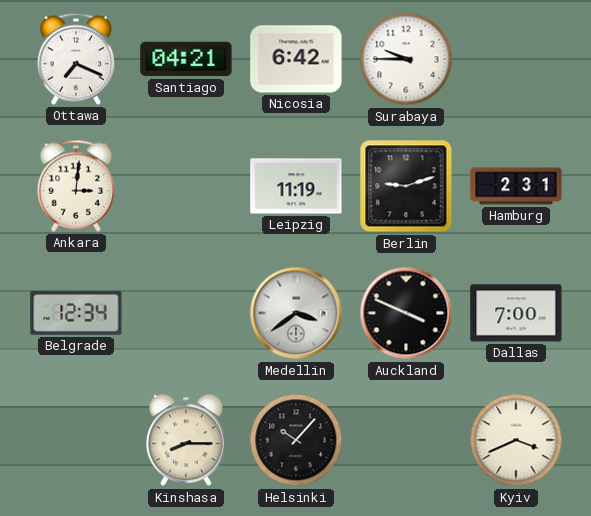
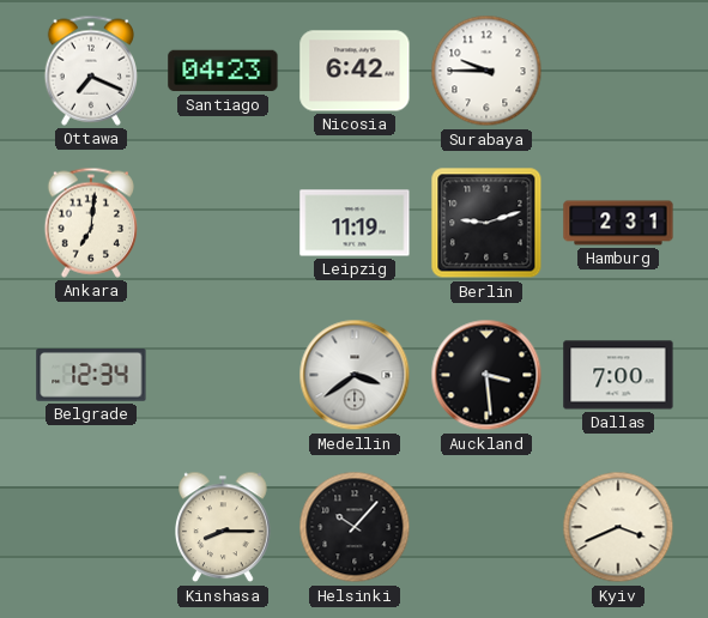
Santiago: 04:21 -> 04:23 (223, 71)
Ankara: 3:01 -> 7:01 (90, 223)
Auckland: 3:49 -> 3:29 (486, 375)
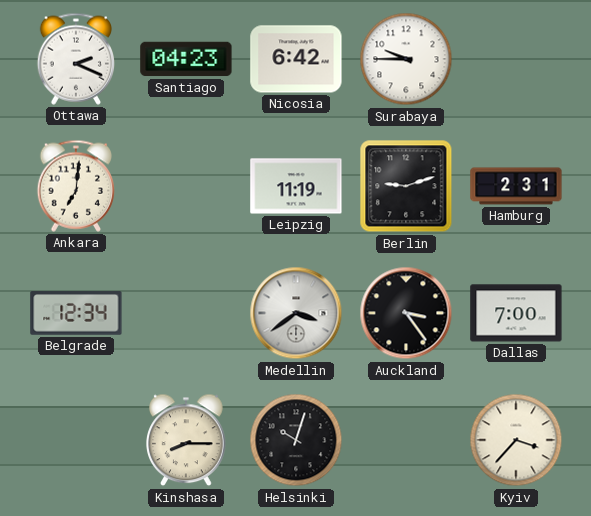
Ottawa: 7:19 -> 2:19 (75, 59)
Auckland: 3:29 -> 3:24 (406, 313)
Helsinki: 10:07 -> 10:03 (296, 440)
Kyiv: 3:41 -> 3:37 (516, 440)
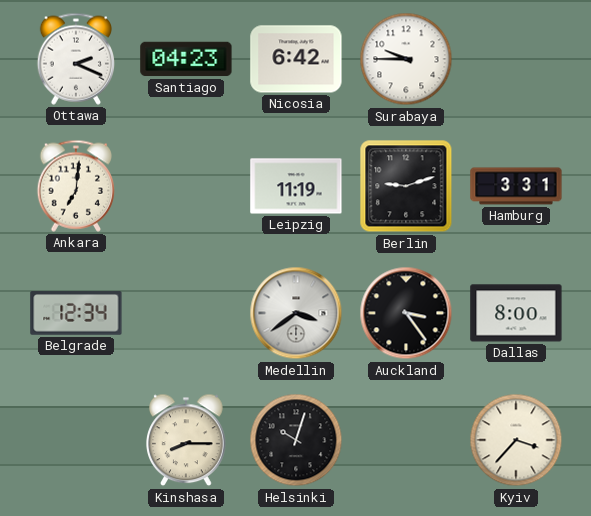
Hamburg: 2:31 -> 3:31 (516, 186)
Dallas: 7:00 -> 8:00 (516, 313)
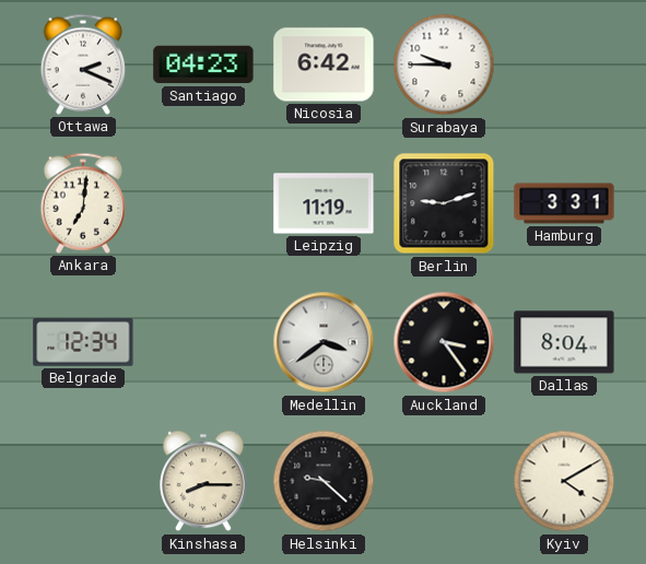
Dallas: 8:00 -> 8:04 (564, 342)
Helsinki: 10:03 -> 9:22 (324, 481)
Kyiv: 3:37 -> 4:10 (564, 481)
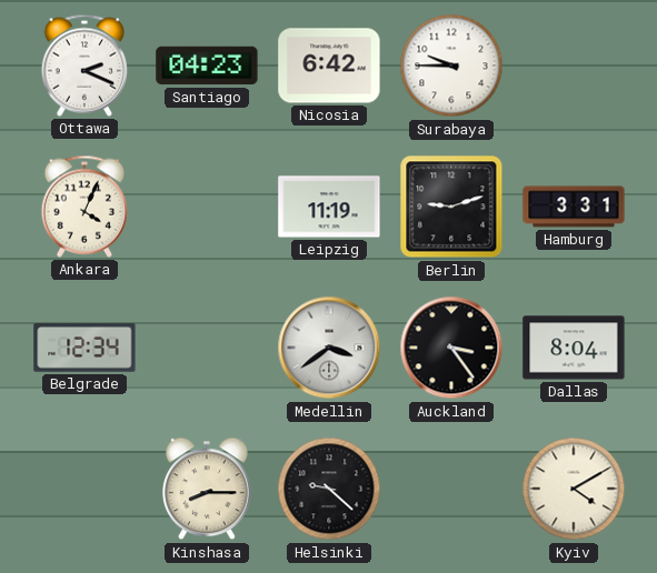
Ankara: 7:01 -> 4:04 (83, 207)
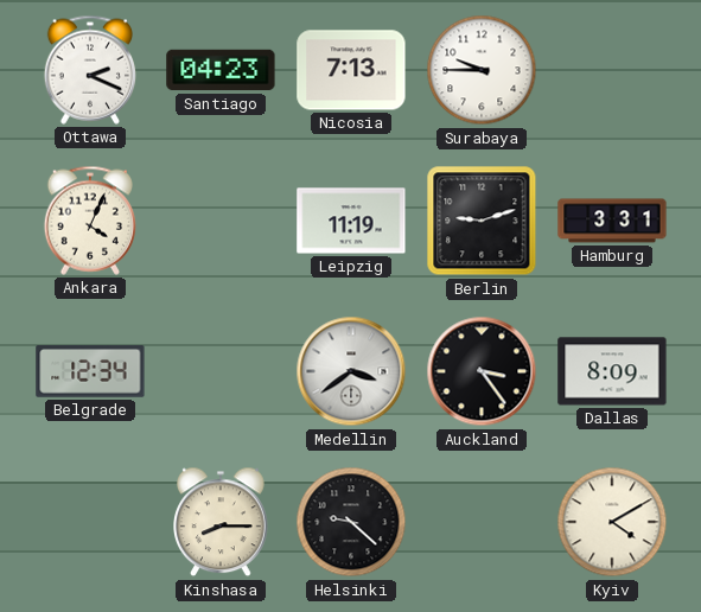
Nicosia: 6:42 -> 7:13 (351, 70)
Dallas: 8:04 -> 8:09 (612, 371)
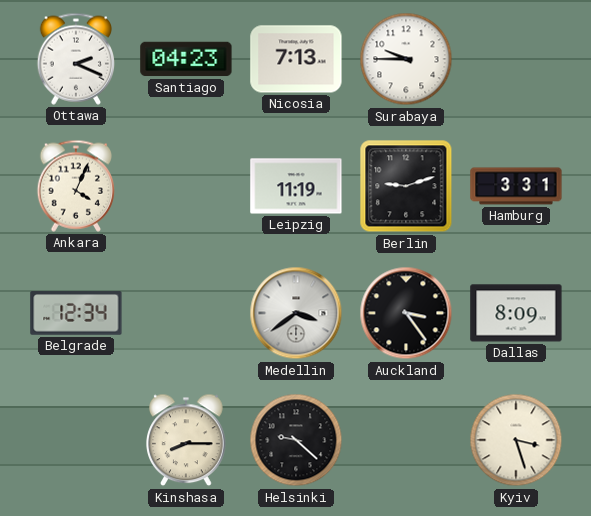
Kyiv: 4:10 -> 3:27 (516, 440)
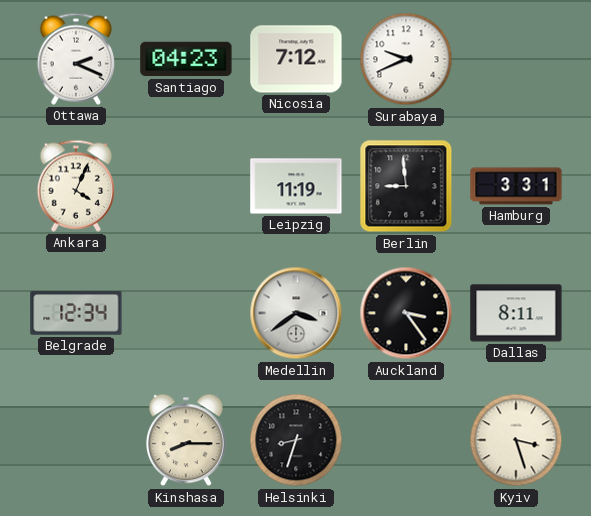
Nicosia: 7:13 -> 7:12 (296, 59)
Surabaya: 9:45 -> 9:41 (406, 59)
Berlin: 9:12 -> 8:59 (406, 186)
Dallas: 8:09 -> 8:11 (516, 313)
Helsinki: 9:22 -> 8:33 (296, 440)
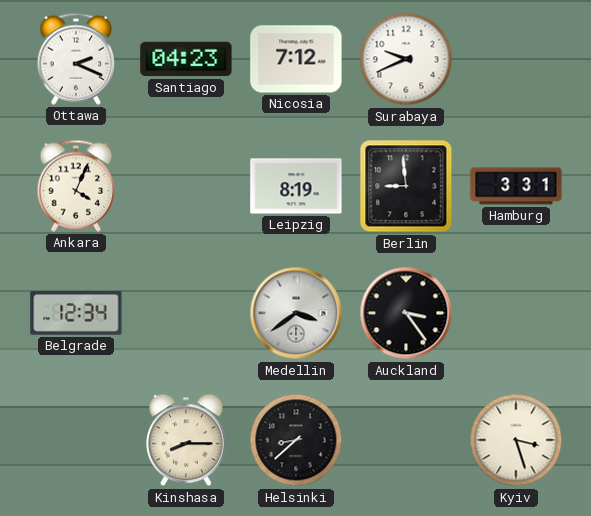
Leipzig: 11:19 -> 8:19 (296, 186)
Dallas: 8:11 -> none (516, 313)
Helsinki: 8:33 -> 8:38 (296, 440)
